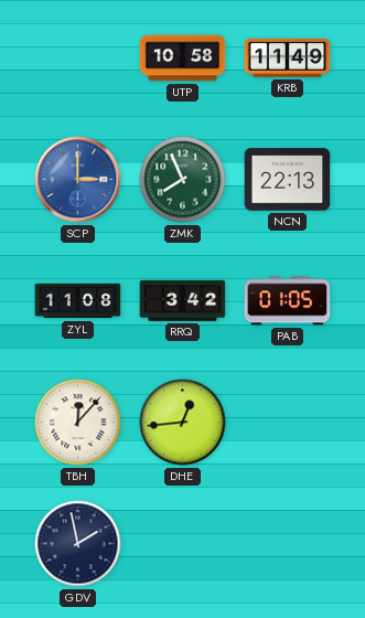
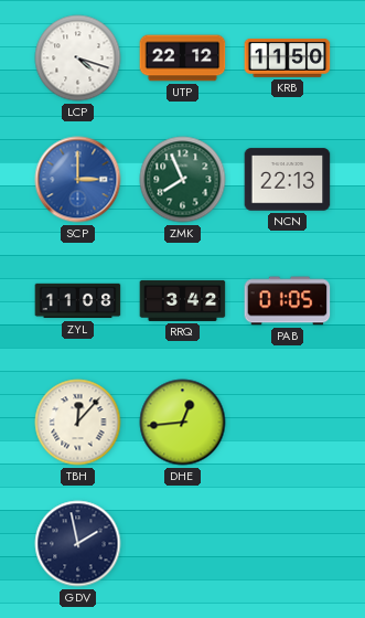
LCP: none -> 4:18 (78, 58)
UTP: 10:58 -> 22:12 (183, 58)
KRB: 11:49 -> 11:50 (288, 57)
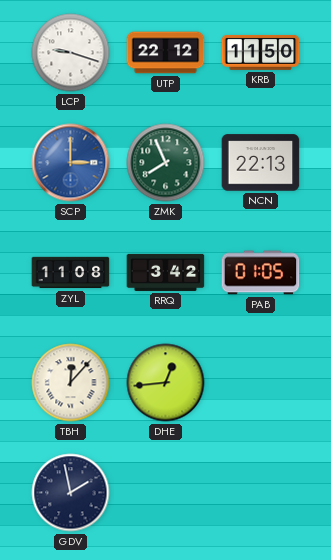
LCP: 4:18 -> 9:18 (71, 53)
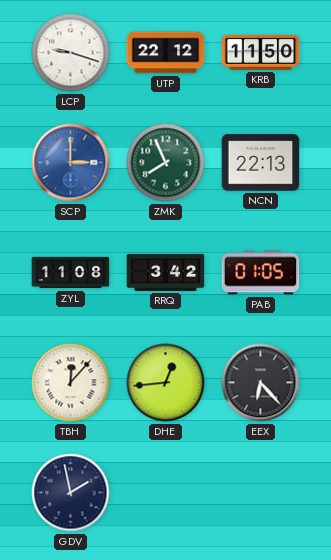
EEX: none -> 6:23 (261, 383)
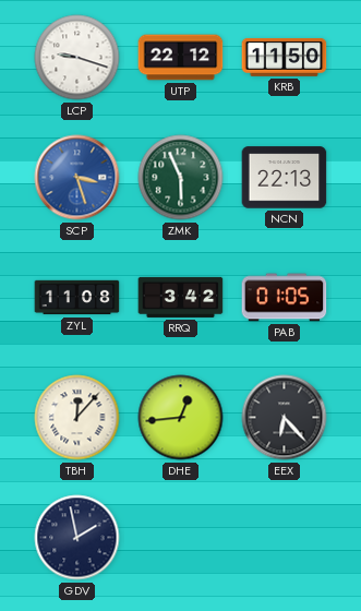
SCP: 3:00 -> 3:27 (77, 178)
ZMK: 7:56 -> 5:56 (181, 178)
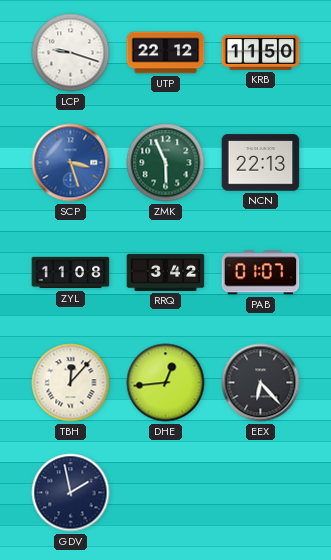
PAB: 01:05 -> 01:07 (261, 273)
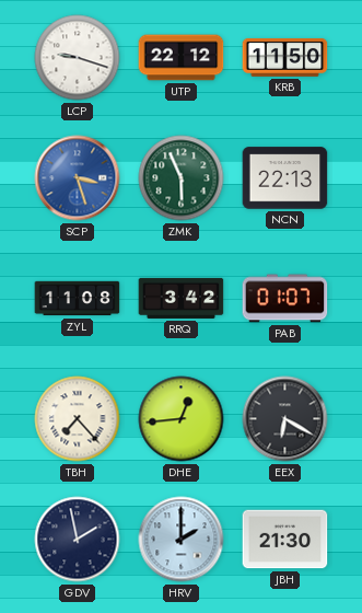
TBH: 12:07 -> 7:23 (78, 419)
EEX: 6:23 -> 6:20 (285, 419)
HRV: none -> 2:00 (182, 540)
JBH: none -> 21:30 (285, 540)
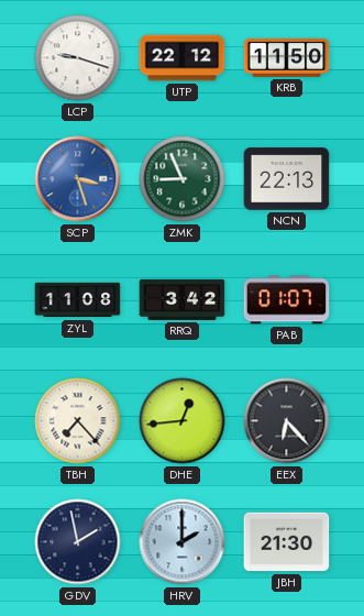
ZMK: 5:56 -> 8:56 (183, 179)
EEX: 6:20 -> 6:23 (287, 421)
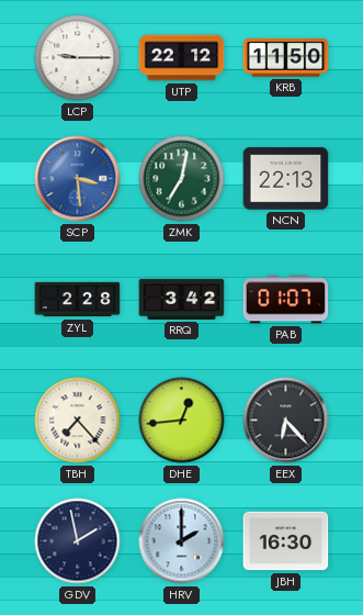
LCP: 9:18 -> 9:15 (78, 58)
SCP: 3:27 -> 3:29 (78, 179)
ZMK: 8:56 -> 7:02 (182, 179)
ZYL: 11:08 -> 2:28 (78, 300)
JBH: 21:30 -> 16:30 (286, 541)
